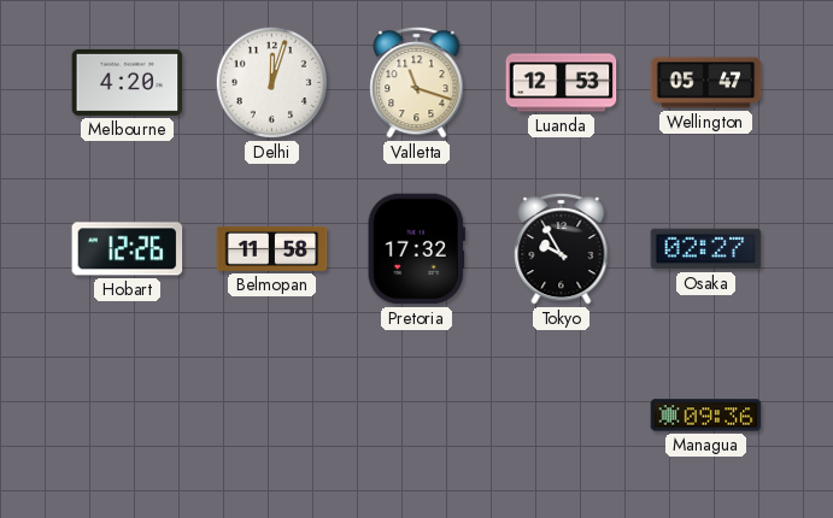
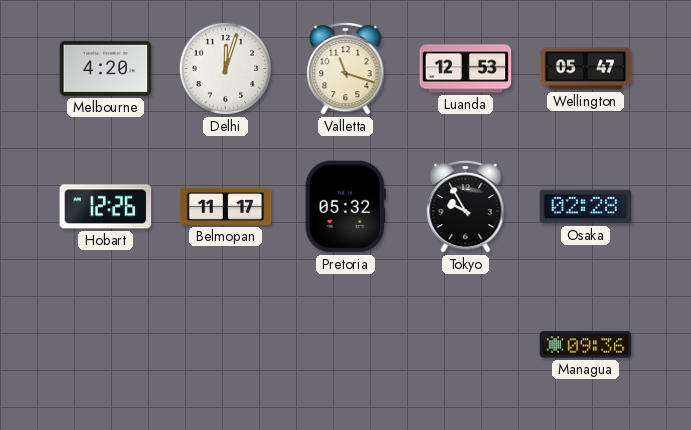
Belmopan: 11:58 -> 11:17 (226, 206)
Pretoria: 17:32 -> 05:32 (345, 207)
Osaka: 02:27 -> 02:28 (586, 207)
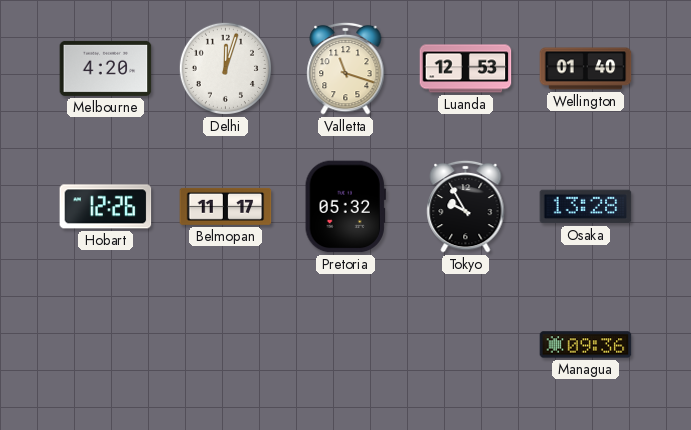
Wellington: 05:47 -> 01:40 (586, 69)
Osaka: 02:28 -> 13:28 (586, 207)
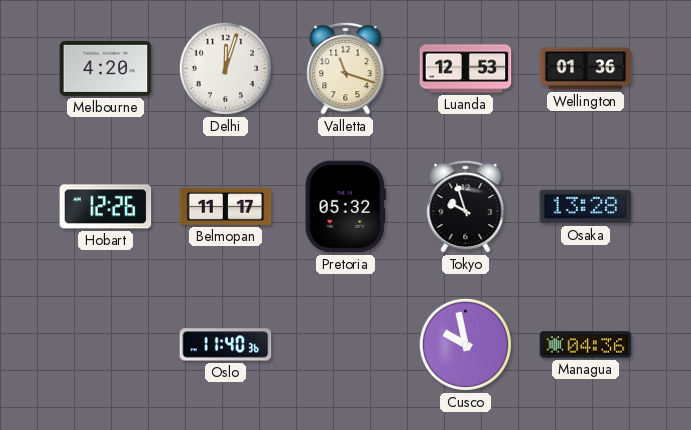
Wellington: 01:40 -> 01:36 (586, 69)
Tokyo: 9:55 -> 9:57 (466, 206)
Oslo: none -> 11:40 (226, 345)
Cusco: none -> 9:58 (465, 344)
Managua: 09:36 -> 04:36 (586, 345)
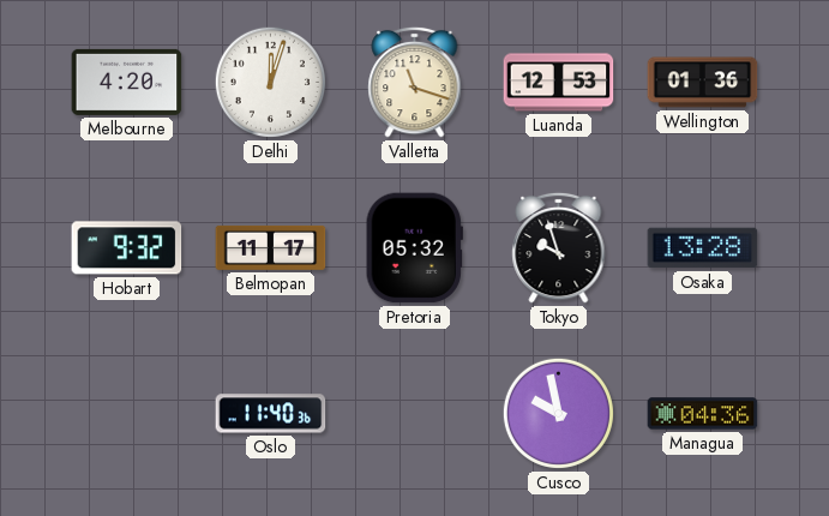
Hobart: 12:26 -> 9:32 (127, 248)
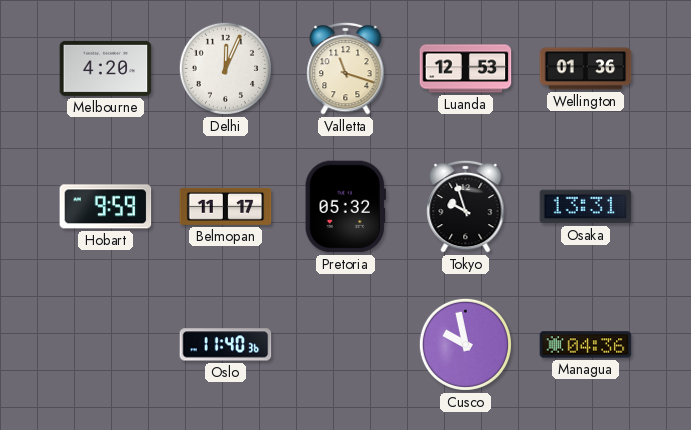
Delhi: 12:03 -> 12:04 (225, 68)
Hobart: 9:32 -> 9:59 (106, 207)
Osaka: 13:28 -> 13:31 (586, 207)
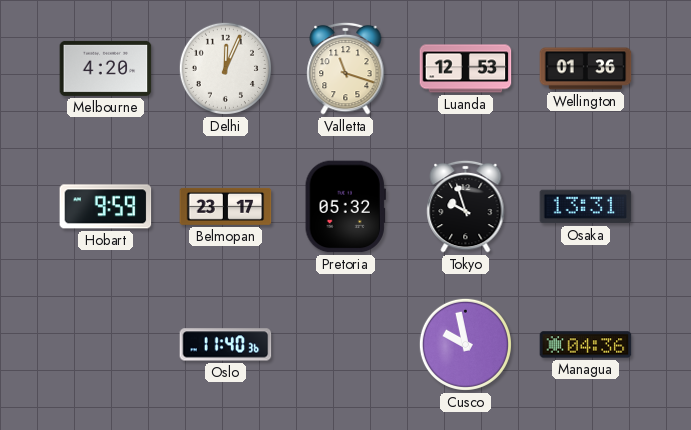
Belmopan: 11:17 -> 23:17 (226, 206)
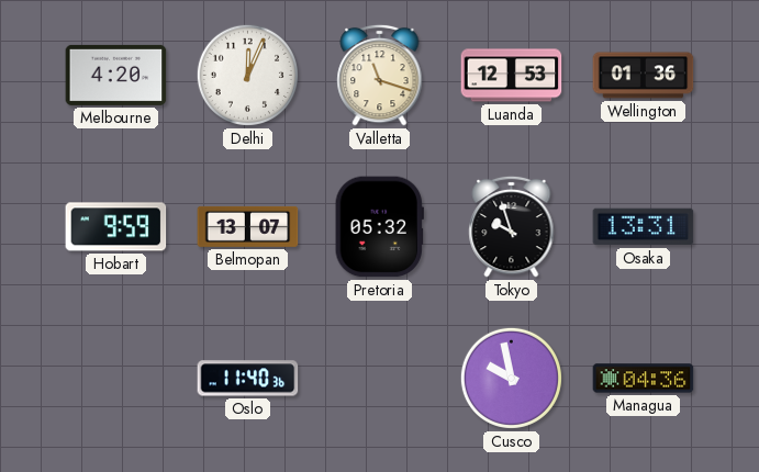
Belmopan: 23:17 -> 13:07 (248, 226)
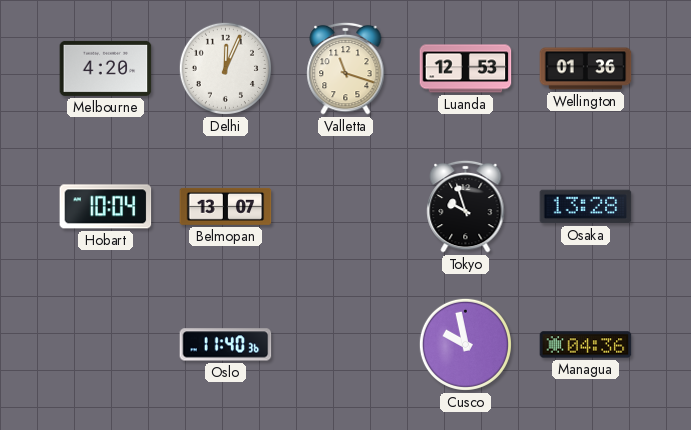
Hobart: 9:59 -> 10:04 (106, 207)
Pretoria: 05:32 -> none (379, 227)
Osaka: 13:31 -> 13:28 (586, 207)
